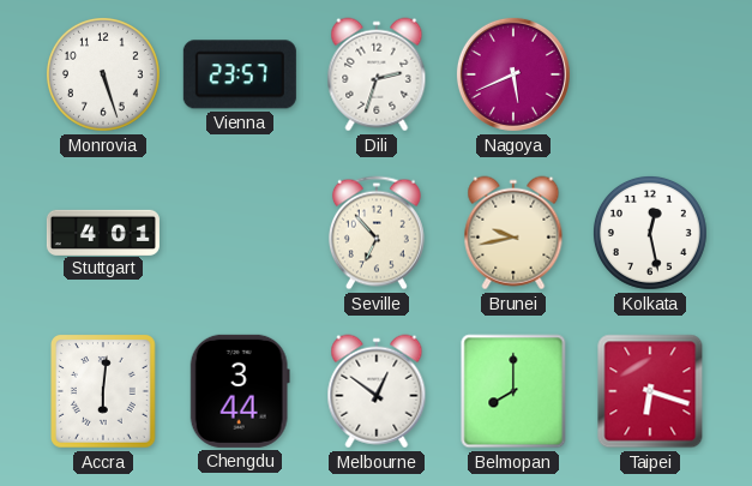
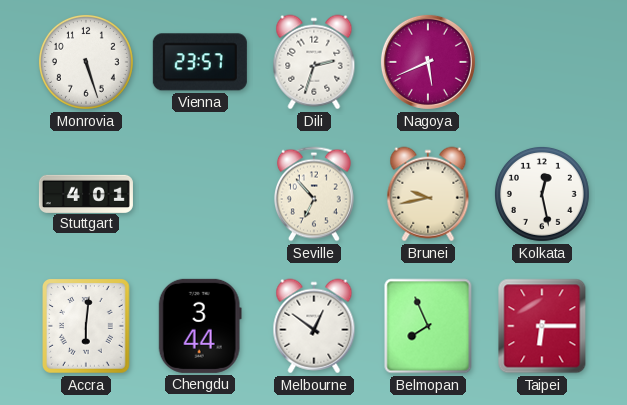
Belmopan: 8:00 -> 7:56 (428, 326)
Taipei: 6:18 -> 6:15 (542, 326)
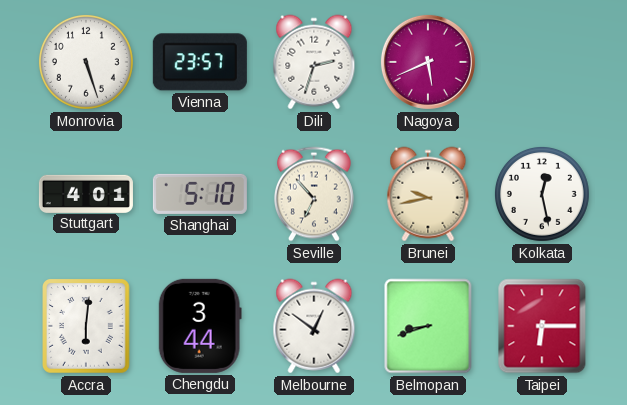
Shanghai: none -> 5:10 (200, 194)
Belmopan: 7:56 -> 8:42 (428, 326)
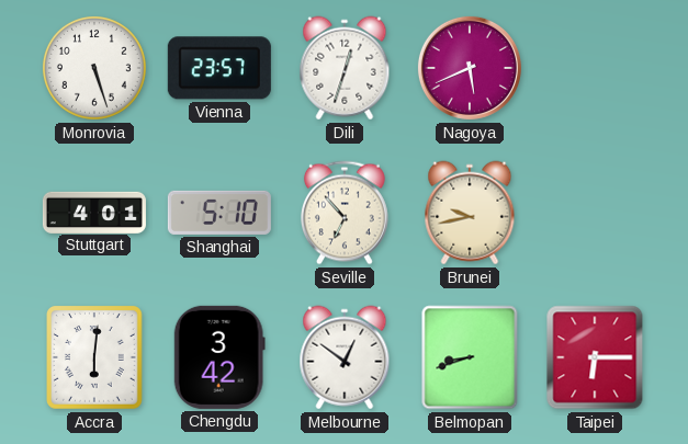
Dili: 2:33 -> 12:33 (345, 68)
Kolkata: 12:28 -> none (542, 194)
Chengdu: 3:44 -> 3:42 (219, 357)
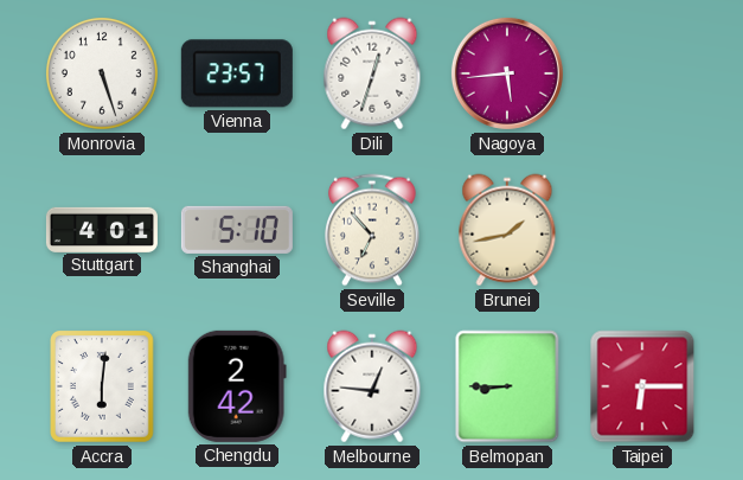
Nagoya: 5:41 -> 5:44 (507, 73)
Brunei: 9:43 -> 1:43 (507, 230)
Chengdu: 3:42 -> 2:42 (237, 386)
Melbourne: 12:51 -> 12:46 (372, 386)
Belmopan: 8:42 -> 8:45 (507, 386)
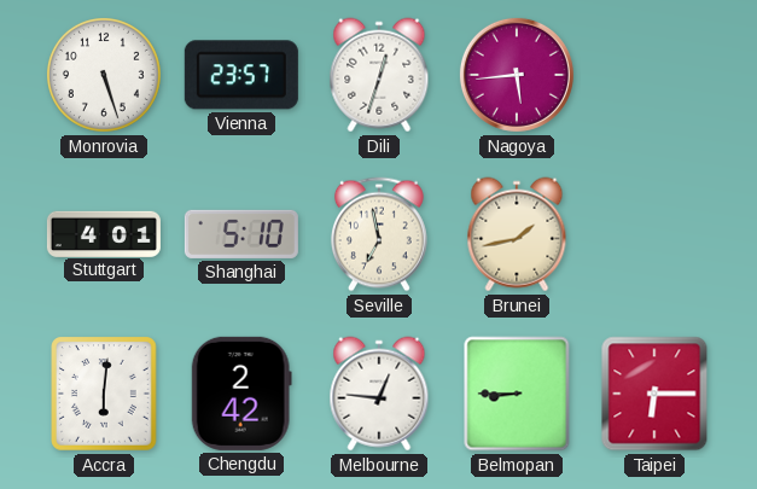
Seville: 6:53 -> 6:58 (379, 234)
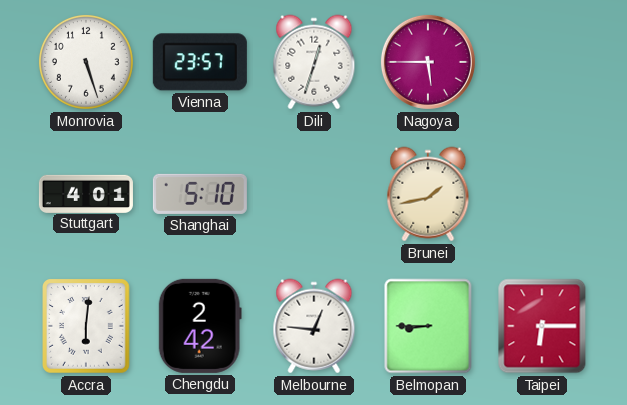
Nagoya: 5:44 -> 5:45 (428, 62)
Seville: 6:58 -> none (379, 234)
